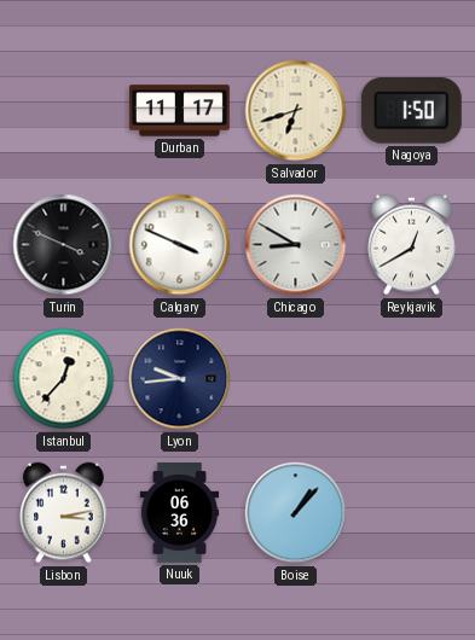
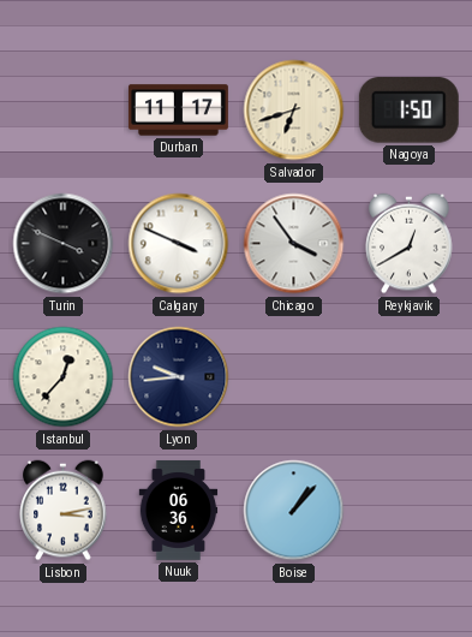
Chicago: 8:50 -> 3:54 (294, 244)
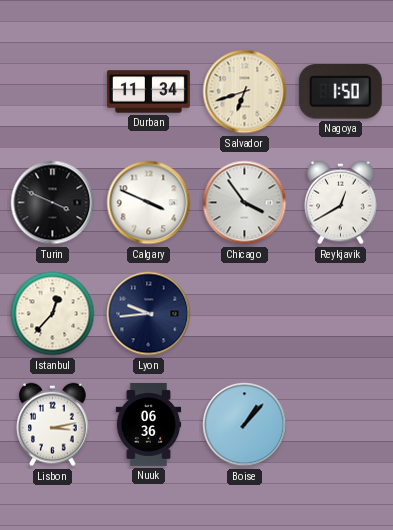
Durban: 11:17 -> 11:34 (148, 92)
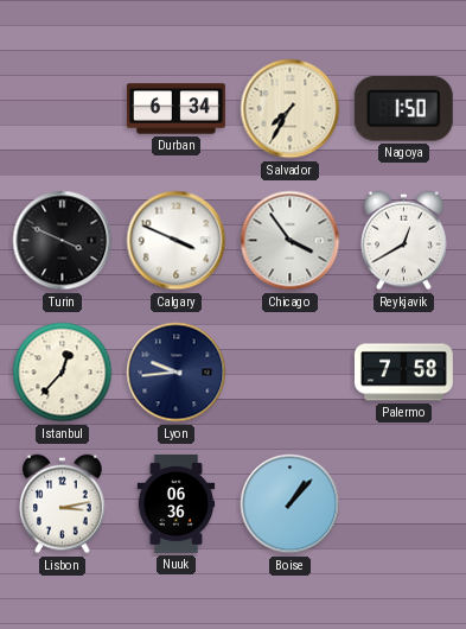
Durban: 11:34 -> 6:34 (175, 109)
Salvador: 6:42 -> 7:35 (291, 109)
Palermo: none -> 7:58 (403, 373)
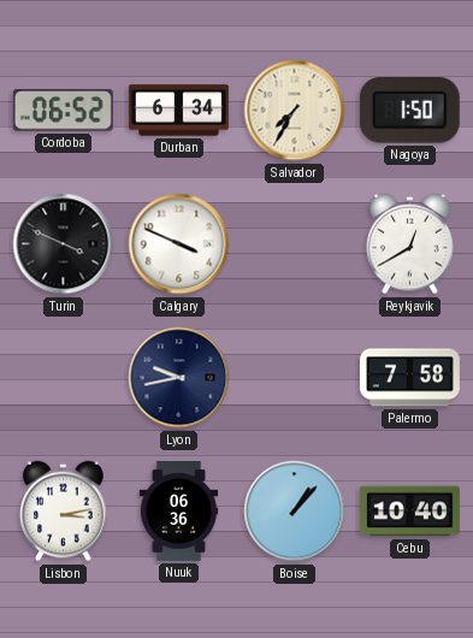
Cordoba: none -> 06:52 (63, 111)
Chicago: 3:54 -> none (291, 241)
Istanbul: 12:37 -> none (63, 373)
Lyon: 9:44 -> 9:43 (179, 378)
Cebu: none -> 10:40 (409, 512)
